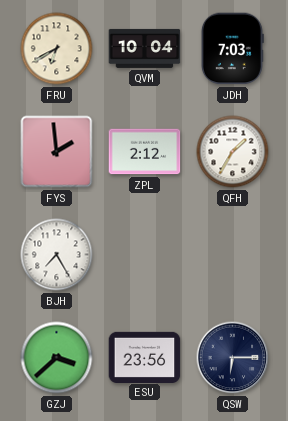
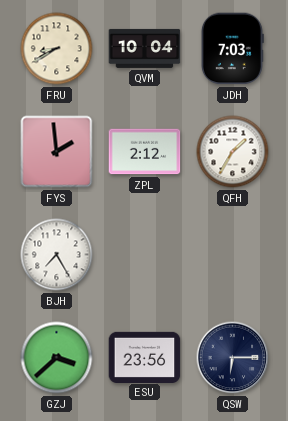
FRU: 6:40 -> 8:40 (57, 49)
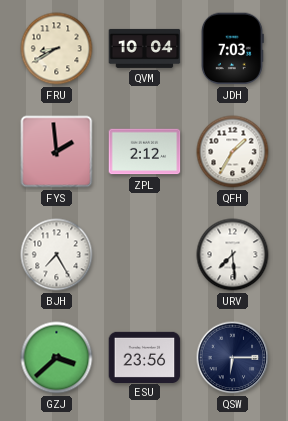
URV: none -> 7:29 (233, 255)
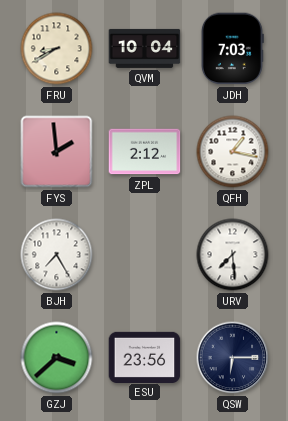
QFH: 1:35 -> 1:17 (233, 152)
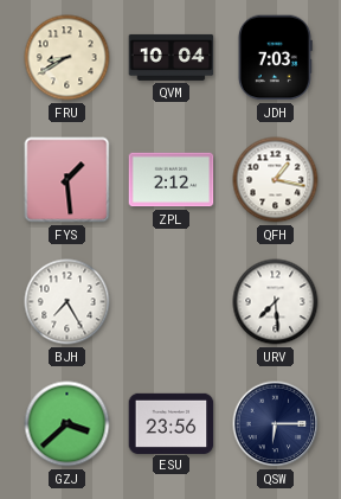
FYS: 1:59 -> 1:29 (67, 180)
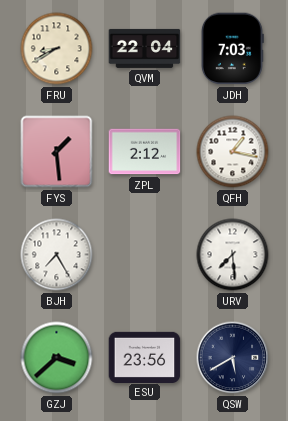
QVM: 10:04 -> 22:04 (145, 48)
QSW: 6:15 -> 5:40 (233, 358)
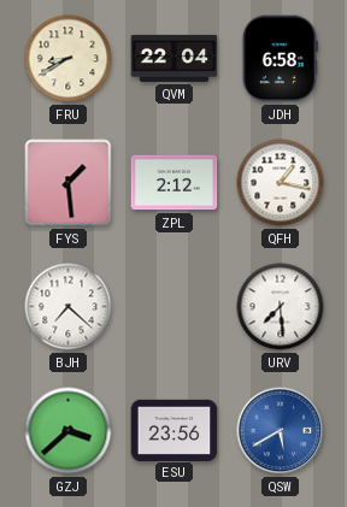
JDH: 7:03 -> 6:58 (280, 59)
BJH: 7:25 -> 7:22 (69, 307)
QSW dial: navy -> blue (281, 431)
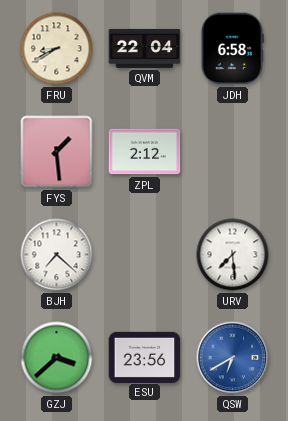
QFH: 1:17 -> none (281, 183)
QSW: 5:40 -> 6:40 (233, 358)
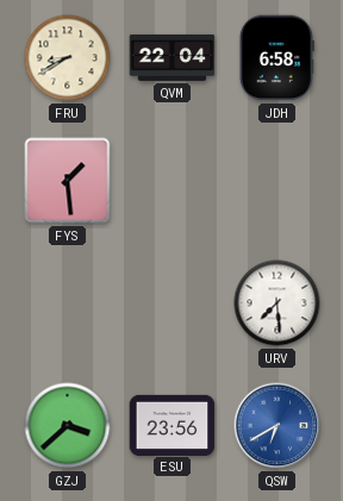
ZPL: 2:12 -> none (145, 152)
BJH: 7:22 -> none (57, 255)
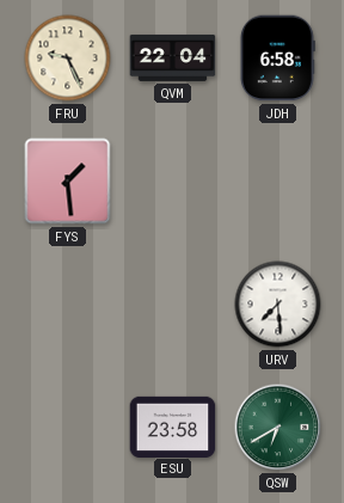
FRU: 8:40 -> 9:26 (68, 59)
GZJ: 3:38 -> none (68, 426)
ESU: 23:56 -> 23:58 (173, 427)
QSW dial: blue -> green (278, 428)
